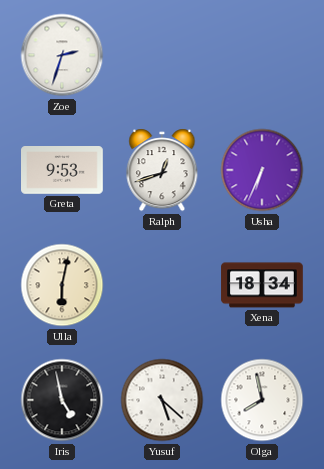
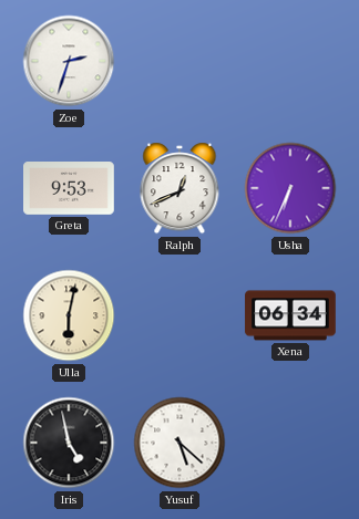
Ralph: 12:42 -> 12:41 (179, 188)
Xena: 18:34 -> 06:34 (290, 315)
Olga: 7:58 -> none (262, 400)
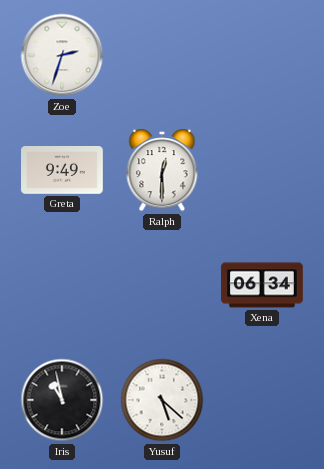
Greta: 9:53 -> 9:49 (63, 171)
Ralph: 12:41 -> 12:30 (162, 170)
Usha: 6:34 -> none (290, 188)
Ulla: 6:02 -> none (69, 315)
Iris: 4:58 -> 10:58 (62, 400)
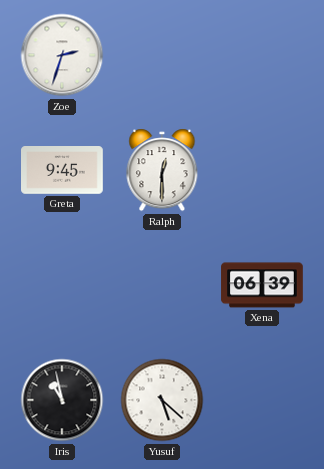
Greta: 9:49 -> 9:45 (63, 171)
Xena: 06:34 -> 06:39 (262, 285)
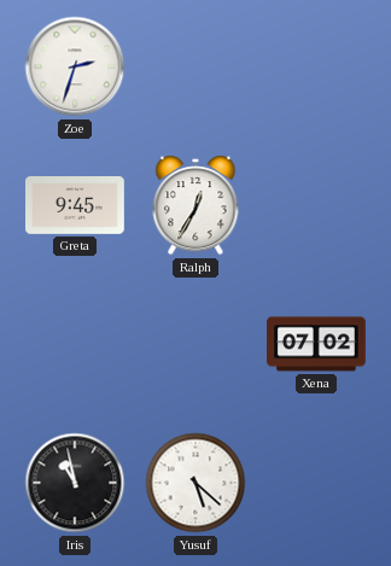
Ralph: 12:30 -> 12:35 (195, 205)
Xena: 06:39 -> 07:02 (316, 344)
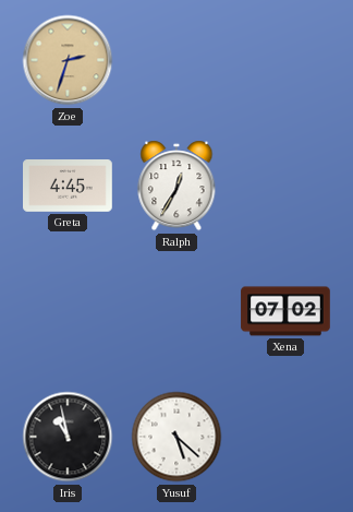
Zoe dial: white -> champagne (68, 60)
Greta: 9:45 -> 4:45 (69, 187)
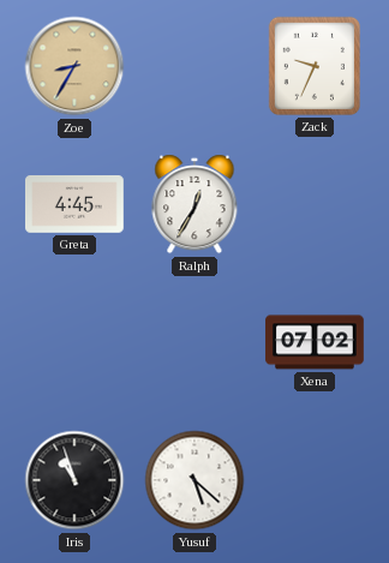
Zoe: 2:33 -> 8:35 (74, 66)
Zack: none -> 9:34 (315, 66)
Iris: 10:58 -> 10:57 (74, 480)
